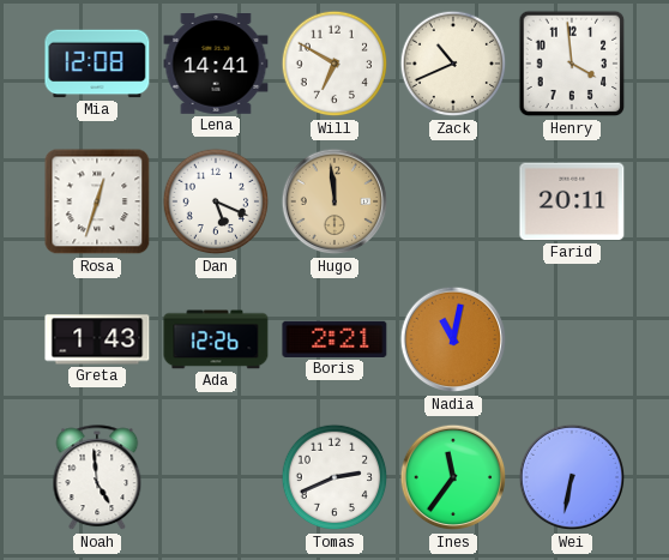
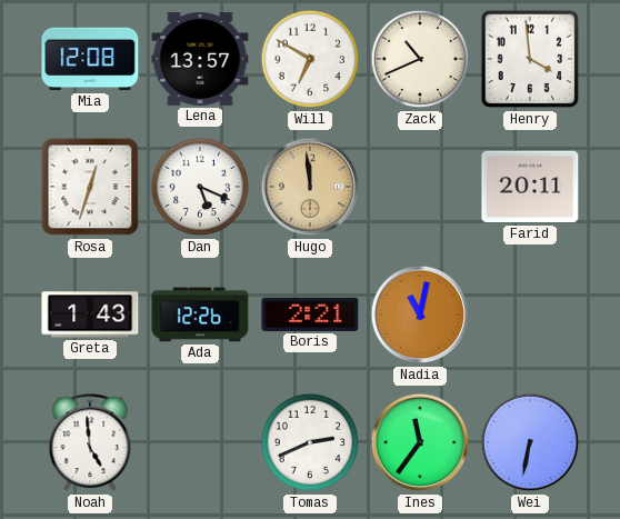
Lena: 14:41 -> 13:57 (200, 60)
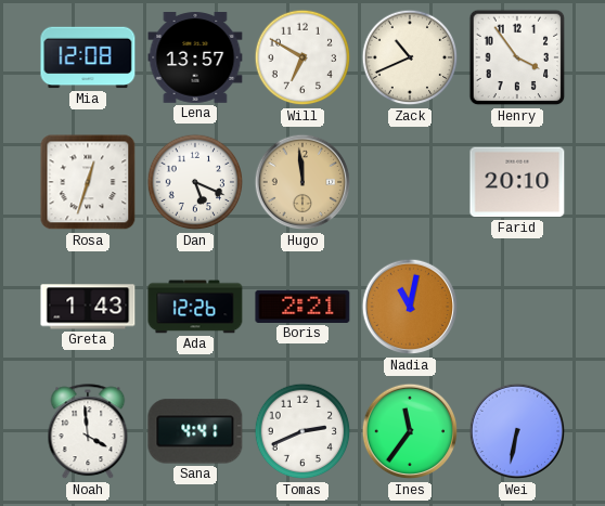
Henry: 3:59 -> 3:54 (517, 57)
Farid: 20:11 -> 20:10 (517, 182)
Noah: 4:59 -> 3:59 (88, 432)
Sana: none -> 4:41 (195, 431)
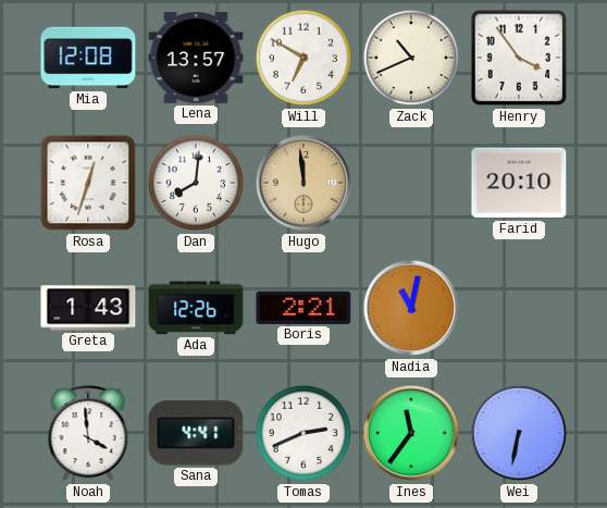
Dan: 5:19 -> 8:01 (196, 183)
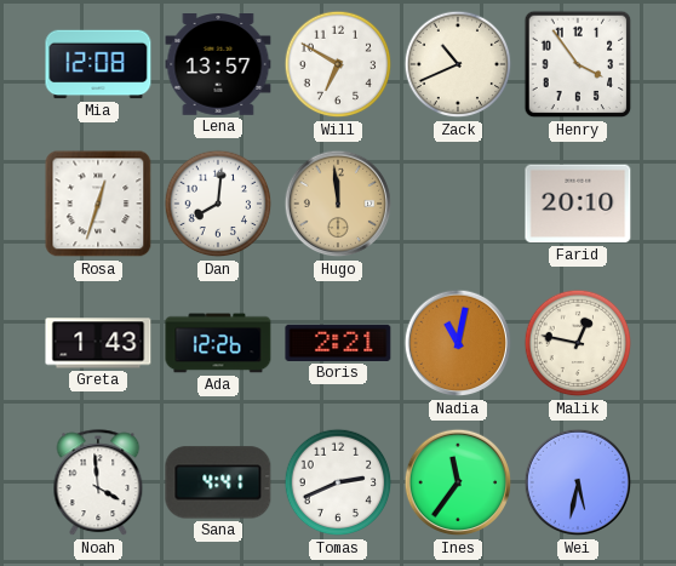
Malik: none -> 12:47 (578, 343)
Wei: 6:32 -> 5:32 (578, 482)
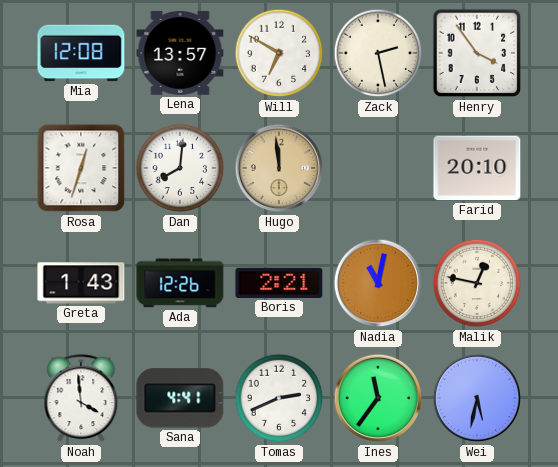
Zack: 10:41 -> 2:28 (378, 53)
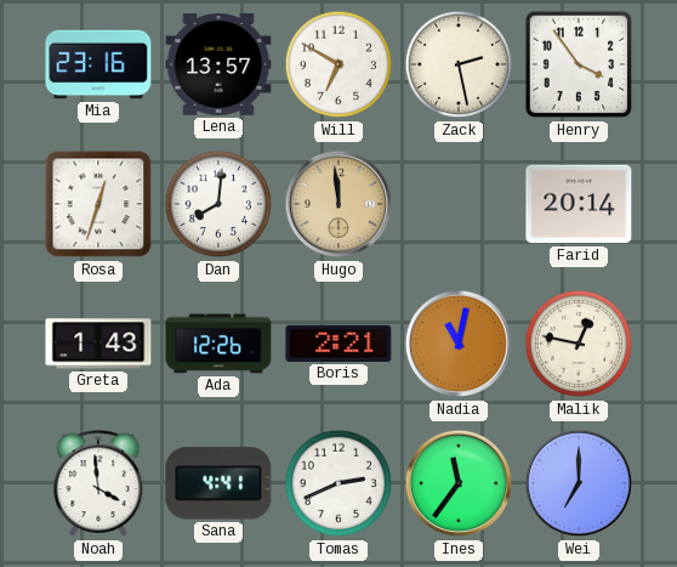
Mia: 12:08 -> 23:16 (98, 64)
Farid: 20:10 -> 20:14 (579, 204)
Wei: 5:32 -> 7:00 (579, 483)
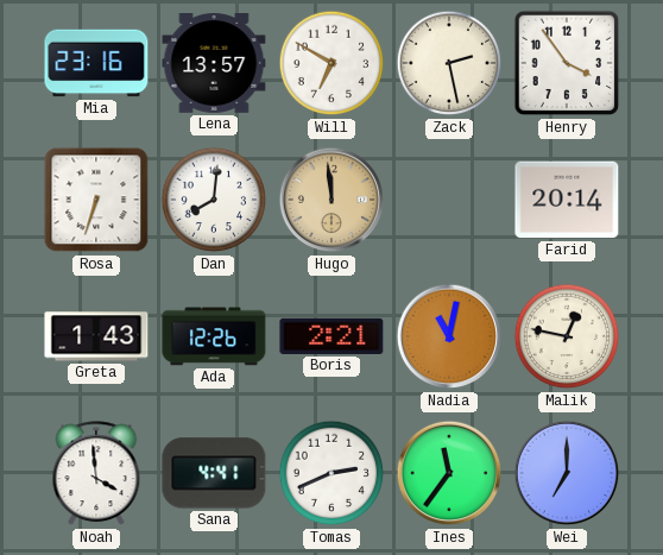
Rosa: 12:33 -> 6:33 (96, 200)
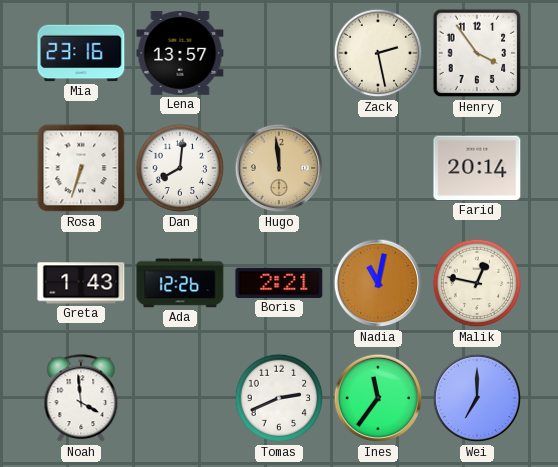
Will: 6:50 -> none (331, 63)
Sana: 4:41 -> none (214, 473)
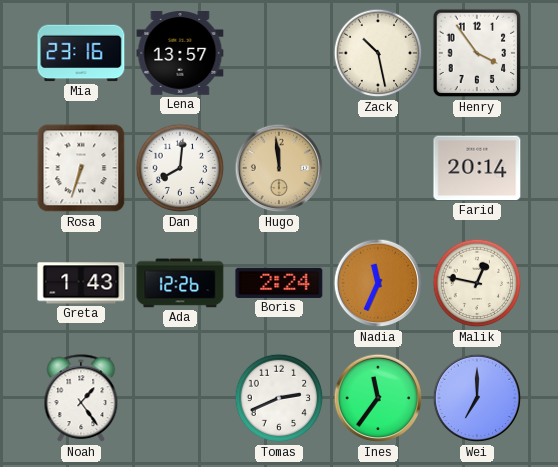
Zack: 2:28 -> 10:28 (378, 53)
Boris: 2:21 -> 2:24 (279, 283)
Nadia: 11:02 -> 11:34 (378, 283)
Noah: 3:59 -> 1:24 (81, 399)
